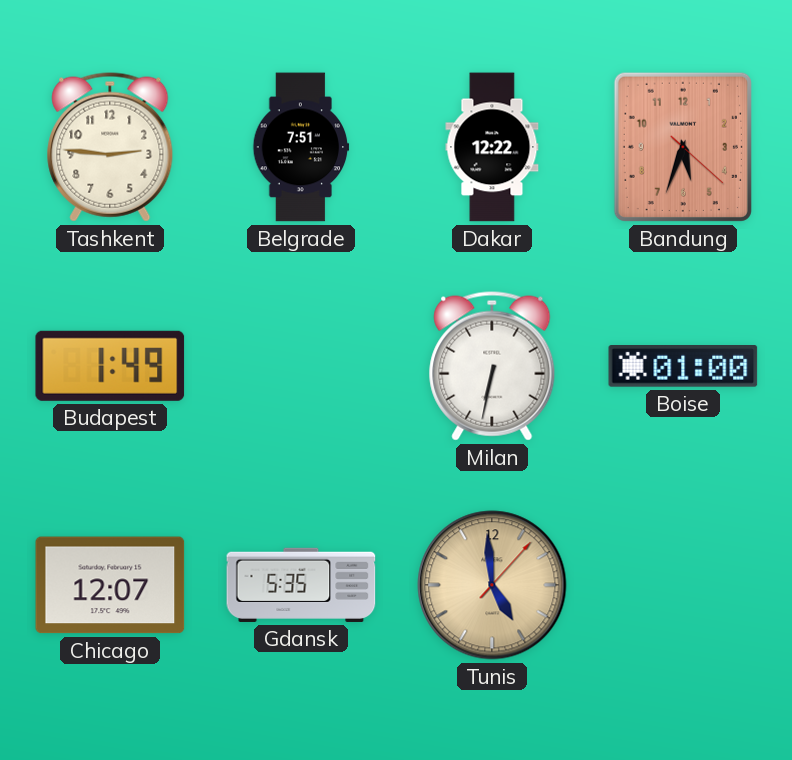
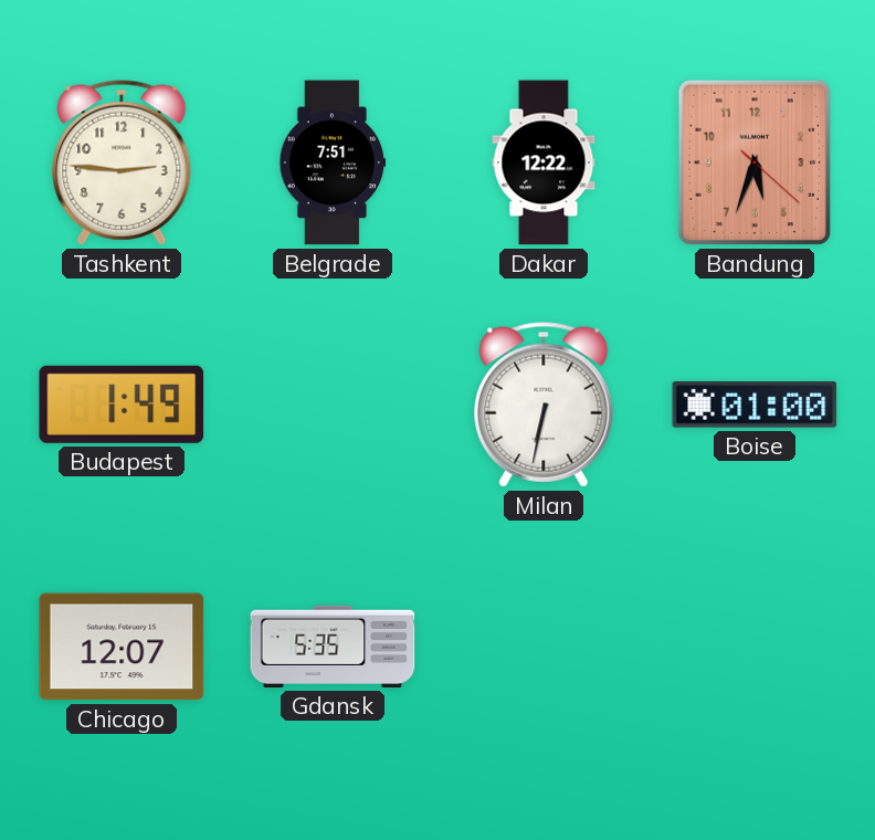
Tunis: 4:59 -> none (492, 585)
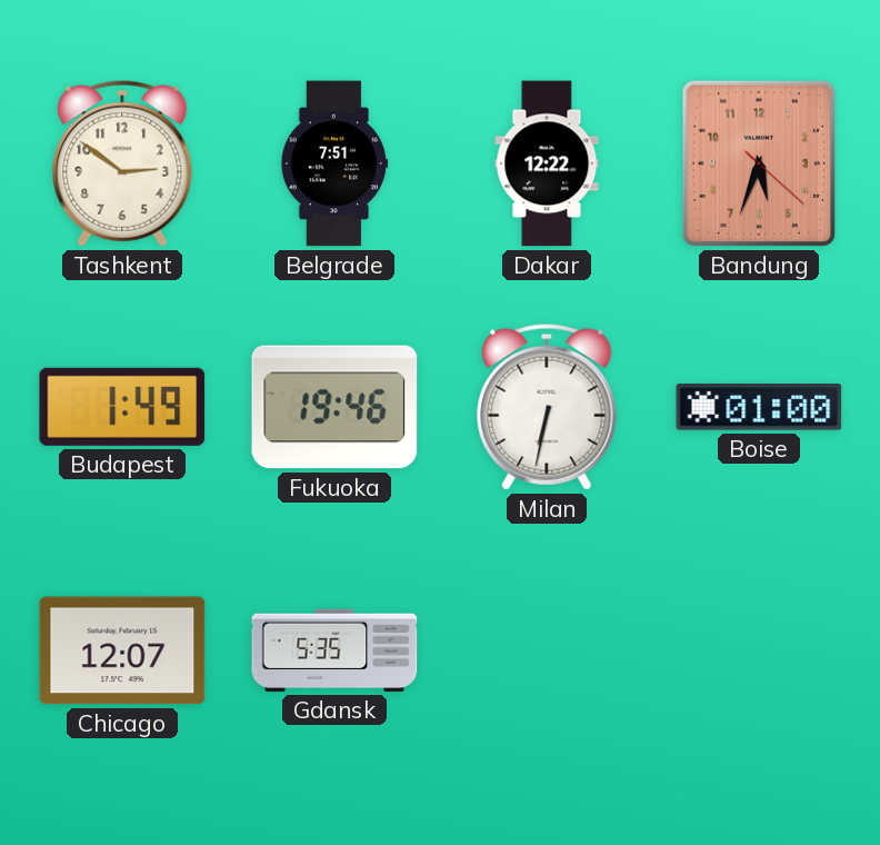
Tashkent: 2:46 -> 2:51 (122, 163)
Fukuoka: none -> 19:46 (334, 407)
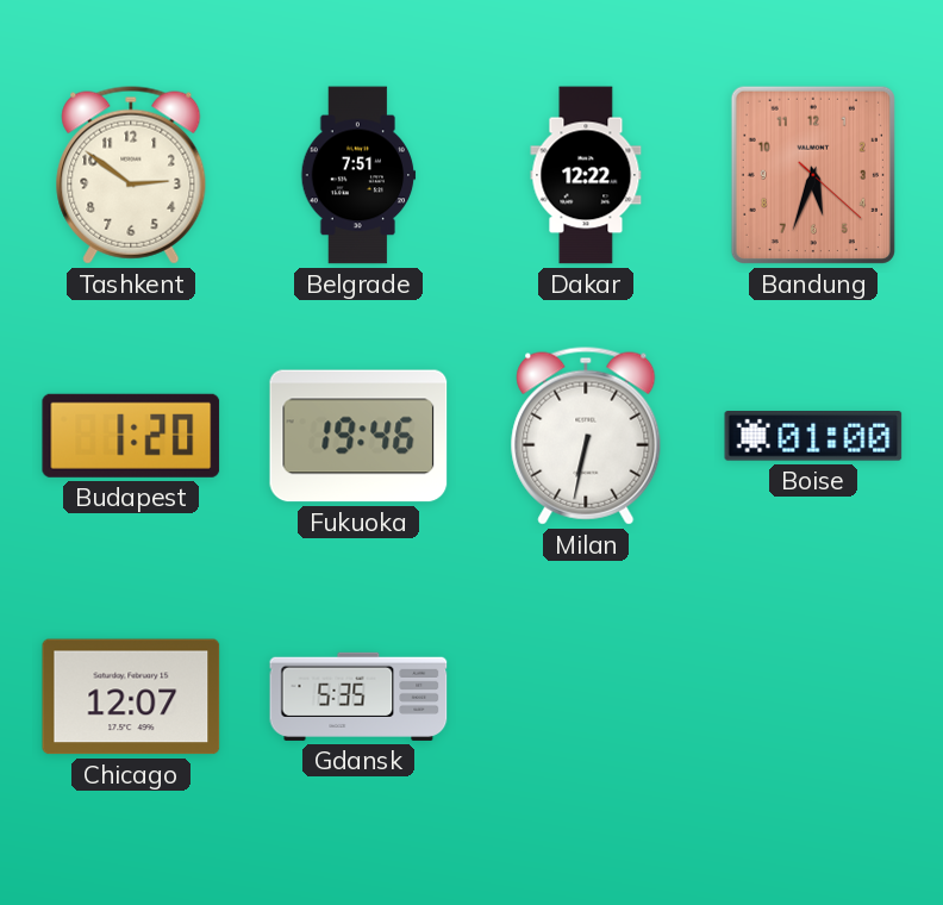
Budapest: 1:49 -> 1:20 (131, 436)
